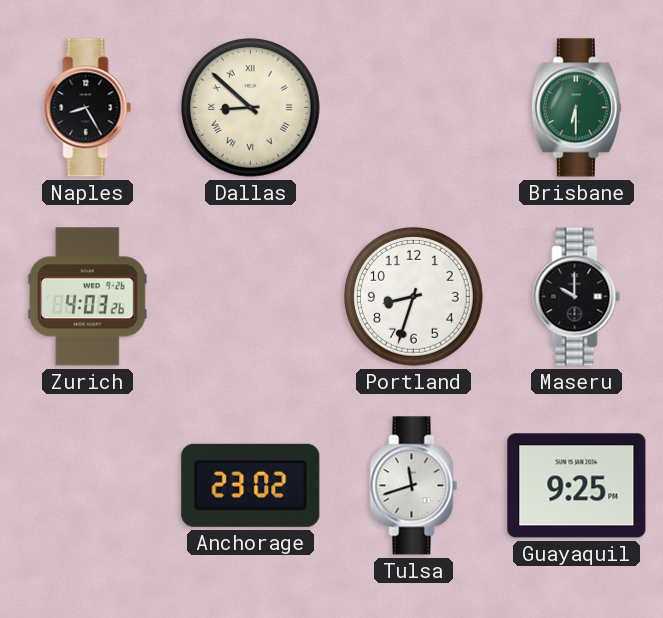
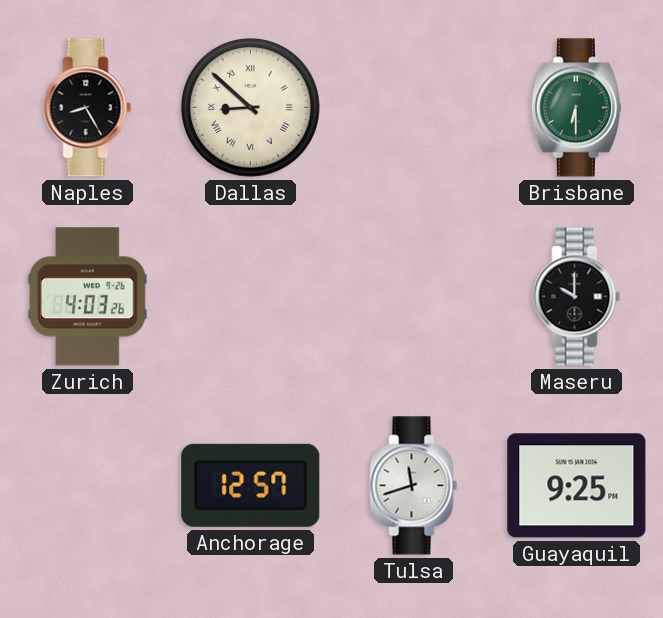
Portland: 8:33 -> none (414, 297)
Anchorage: 23:02 -> 12:57 (251, 485)
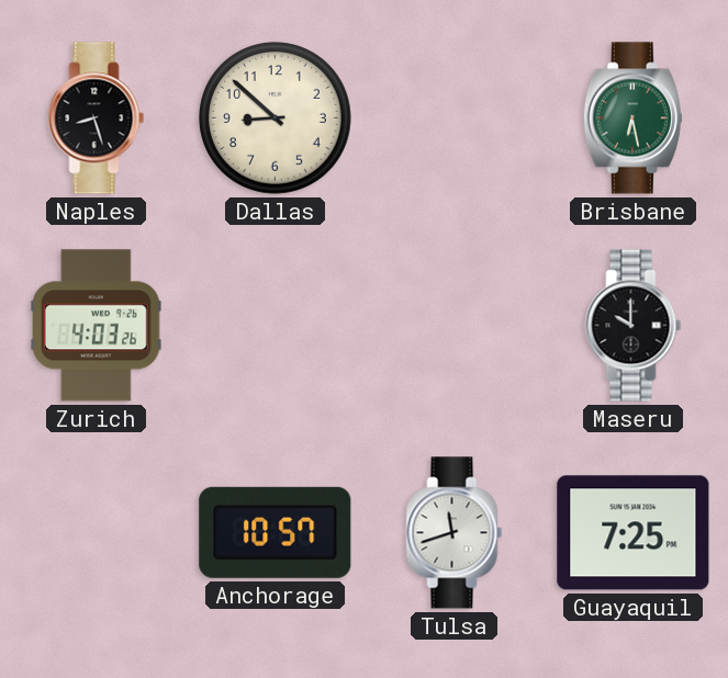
Naples: 8:25 -> 8:27 (97, 118)
Dallas numerals: Roman -> Arabic (276, 118)
Brisbane: 6:30 -> 6:28 (632, 118)
Anchorage: 12:57 -> 10:57 (276, 532)
Guayaquil: 9:25 -> 7:25 (634, 533)
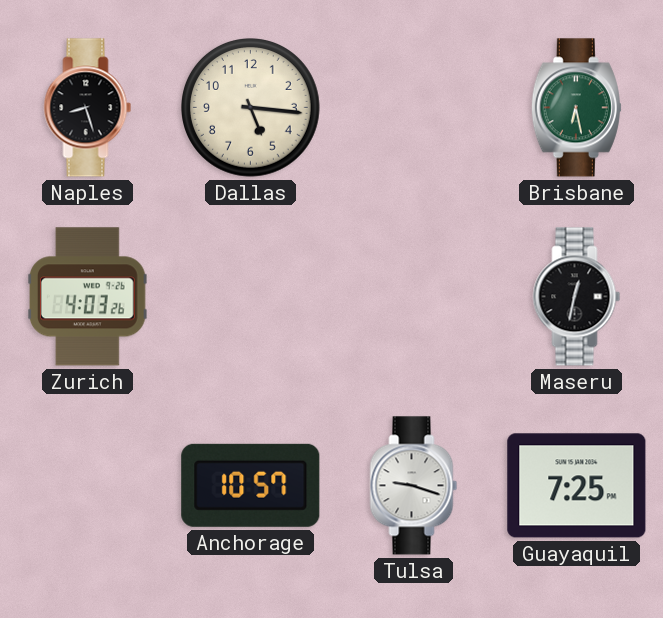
Dallas: 8:52 -> 5:16 (251, 108)
Maseru: 10:00 -> 12:32 (577, 297)
Tulsa: 11:42 -> 9:18 (414, 486)
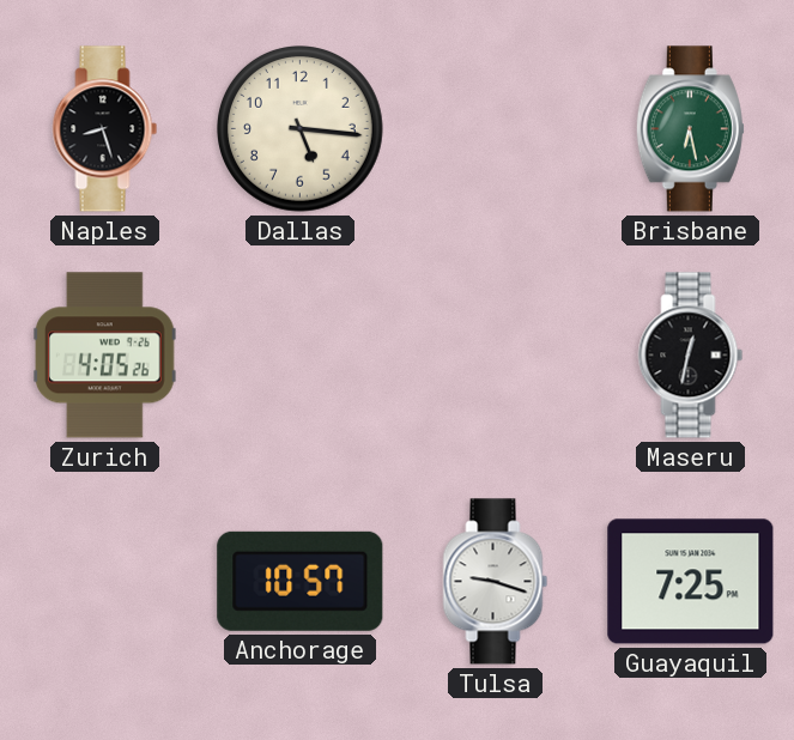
Zurich: 4:03 -> 4:05 (105, 356)
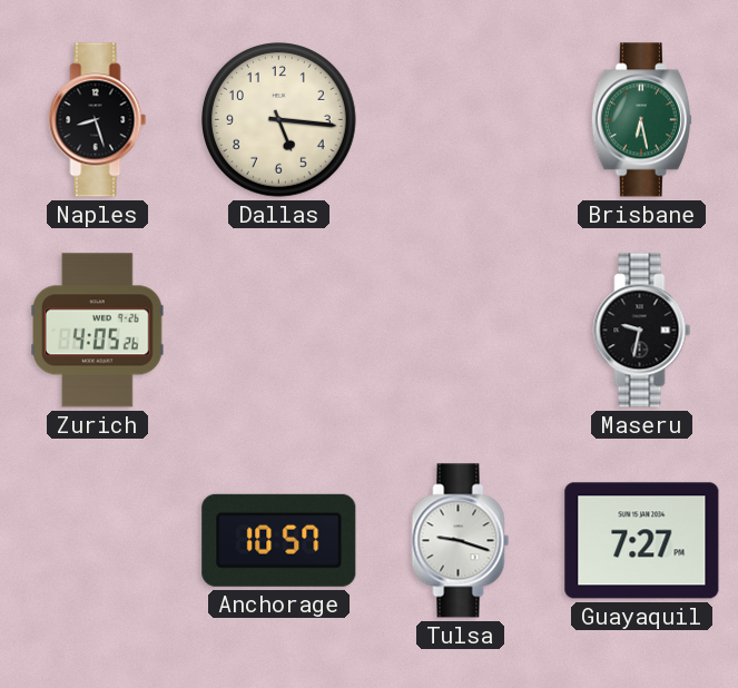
Maseru: 12:32 -> 9:32 (642, 331)
Guayaquil: 7:25 -> 7:27 (642, 541)
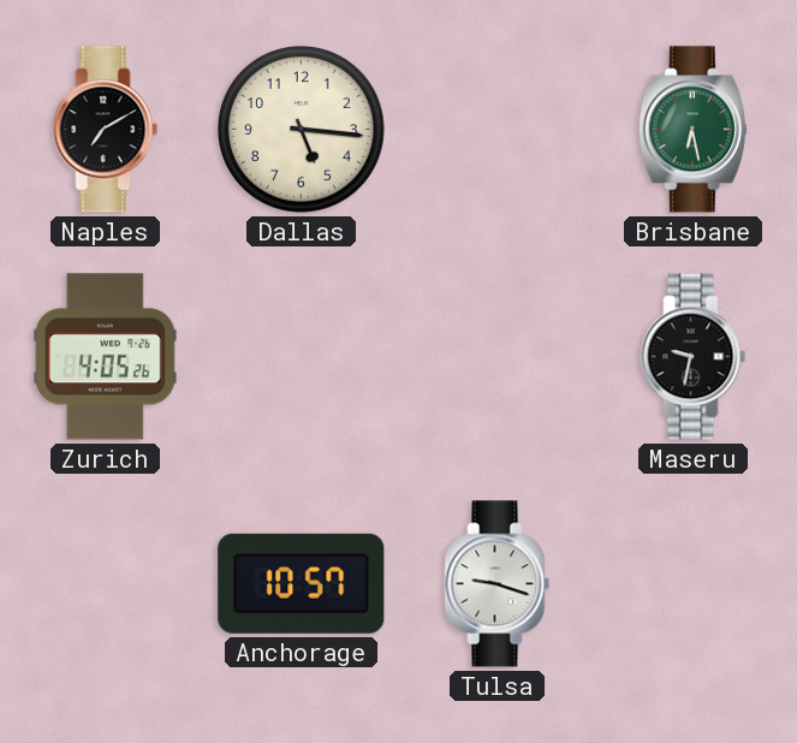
Naples: 8:27 -> 7:10 (106, 130)
Guayaquil: 7:27 -> none (642, 541)
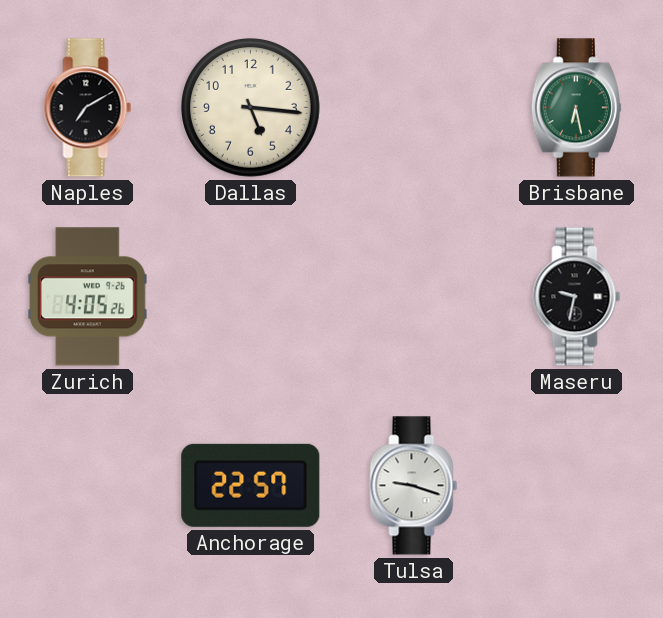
Anchorage: 10:57 -> 22:57 (251, 485)
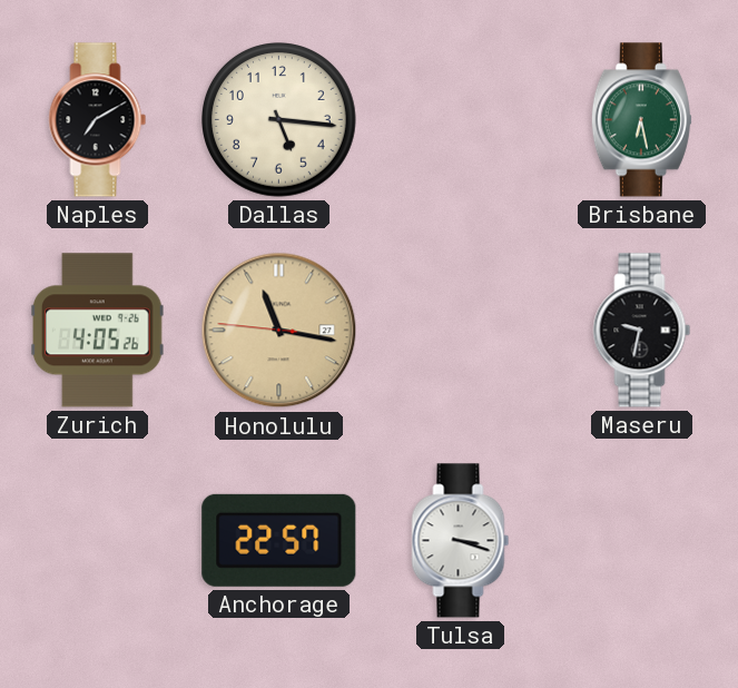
Honolulu: none -> 11:16 (279, 331)
Tulsa: 9:18 -> 3:18 (461, 541)
